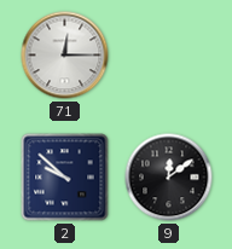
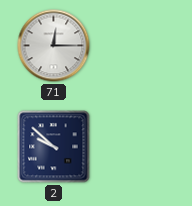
9: 12:09 -> none (169, 178)
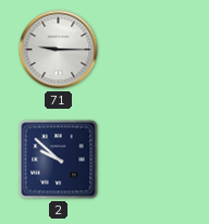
71: 12:15 -> 9:15 (59, 50)
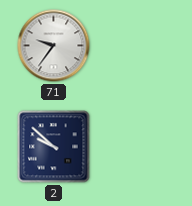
71: 9:15 -> 9:36 (54, 46)
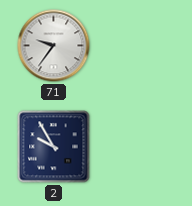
2: 9:52 -> 9:55 (54, 147)
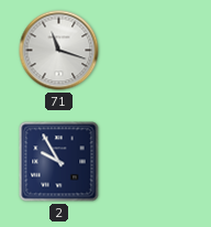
71: 9:36 -> 11:18 (59, 51)
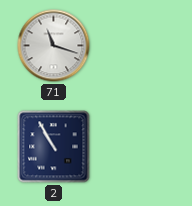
2: 9:55 -> 10:55 (54, 147)
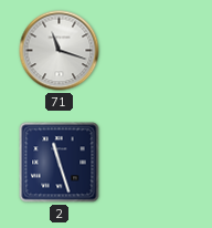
2: 10:55 -> 11:27 (60, 163)
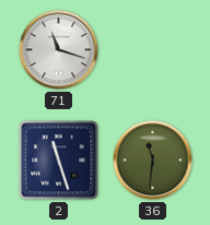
36: none -> 11:31 (153, 161)
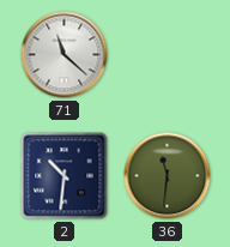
71: 11:18 -> 11:22 (65, 55)
2: 11:27 -> 10:31 (65, 176)
